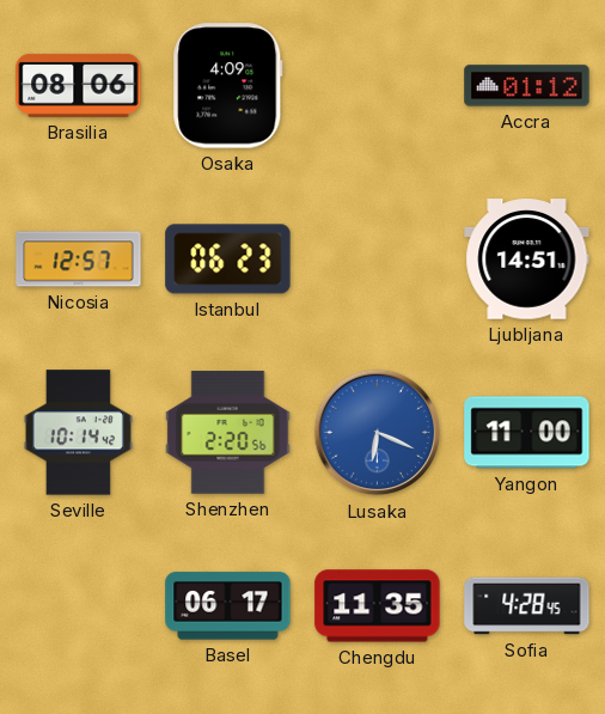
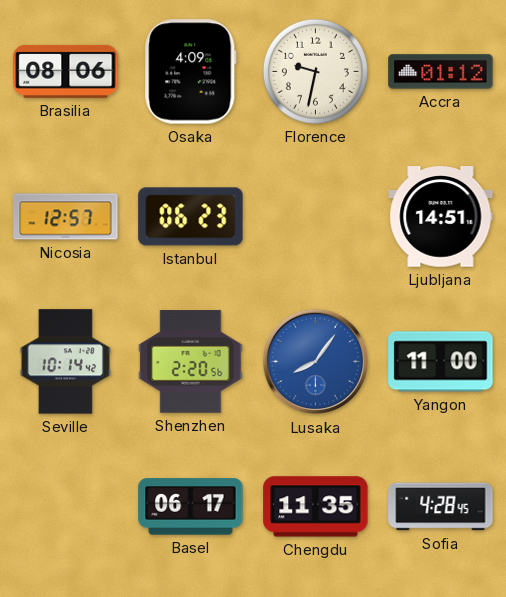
Florence: none -> 9:32 (315, 71)
Lusaka: 6:19 -> 8:06 (316, 362)
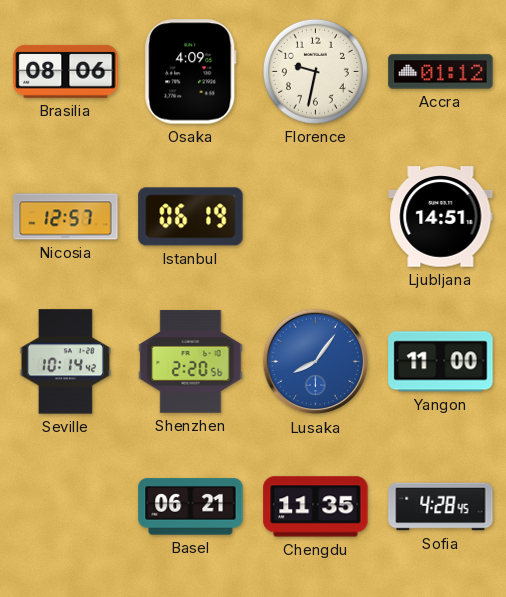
Istanbul: 06:23 -> 06:19 (191, 217)
Basel: 06:17 -> 06:21 (191, 507)
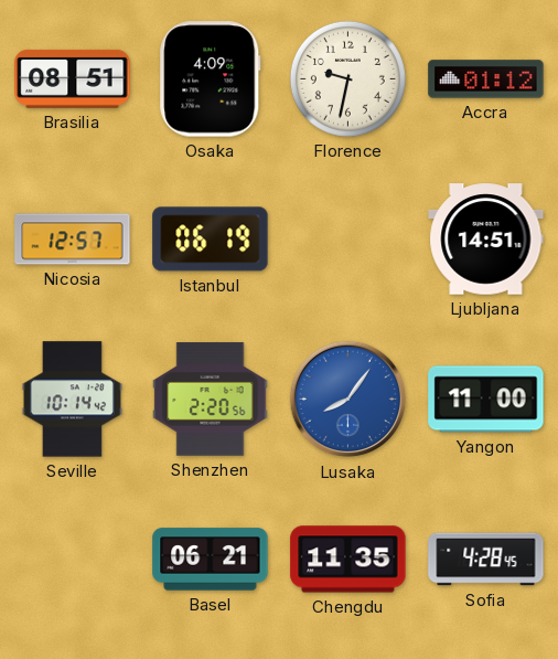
Brasilia: 08:06 -> 08:51 (73, 78)
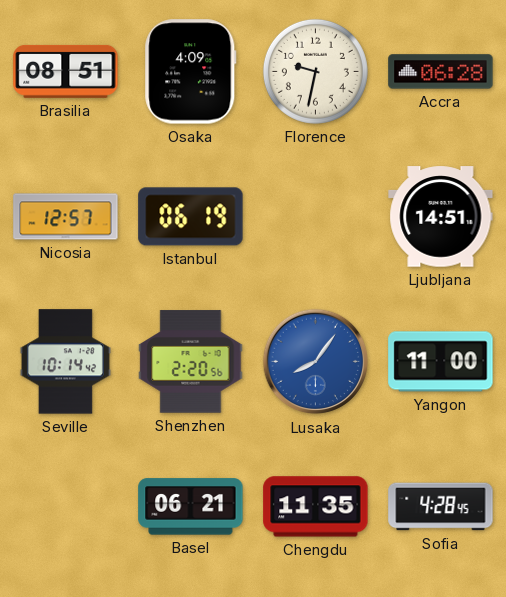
Accra: 01:12 -> 06:28 (441, 72)
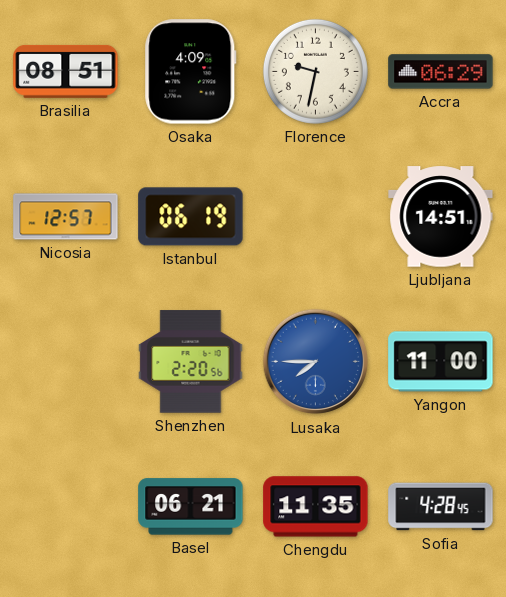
Accra: 06:28 -> 06:29 (441, 72)
Seville: 10:14 -> none (65, 362)
Lusaka: 8:06 -> 7:45 (316, 362)
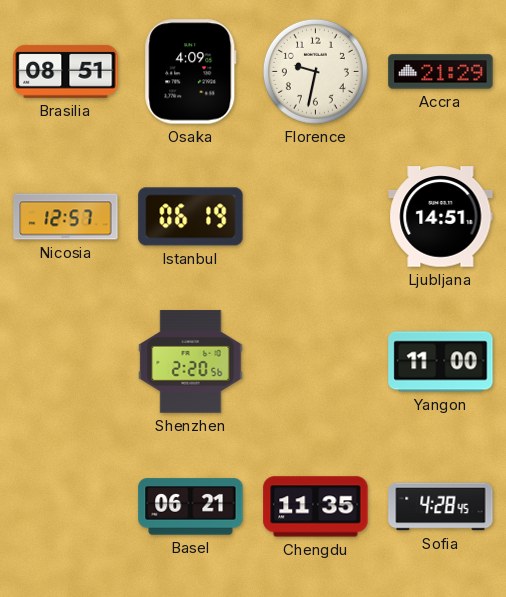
Accra: 06:29 -> 21:29 (441, 72)
Lusaka: 7:45 -> none (316, 362)
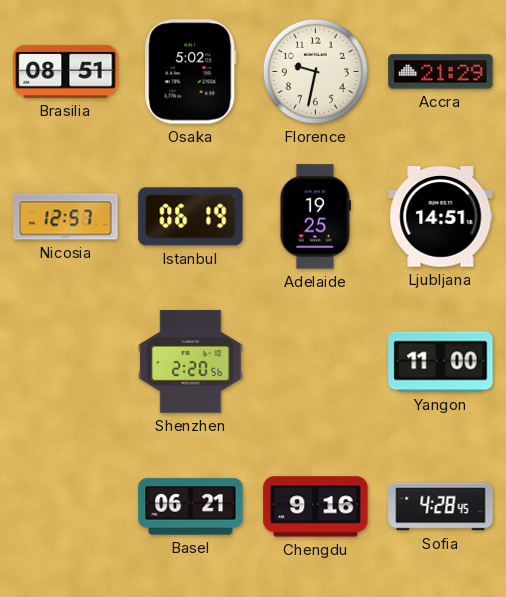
Osaka: 4:09 -> 5:02 (191, 72)
Adelaide: none -> 19:25 (315, 217)
Chengdu: 11:35 -> 9:16 (316, 507)
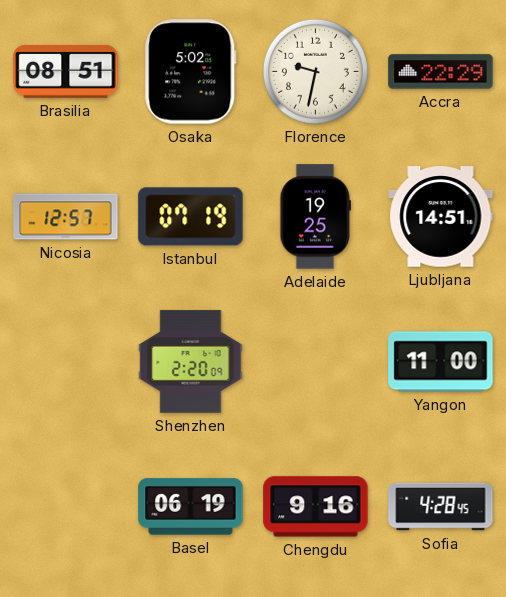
Accra: 21:29 -> 22:29 (441, 72)
Istanbul: 06:19 -> 07:19 (191, 217)
Shenzhen: 2:20:56 -> 2:20:09 (191, 362)
Basel: 06:21 -> 06:19 (191, 507)
